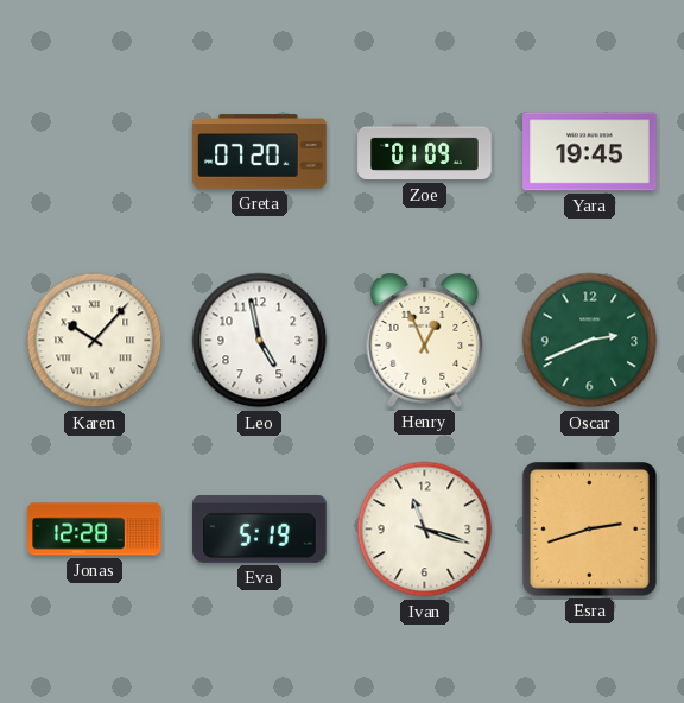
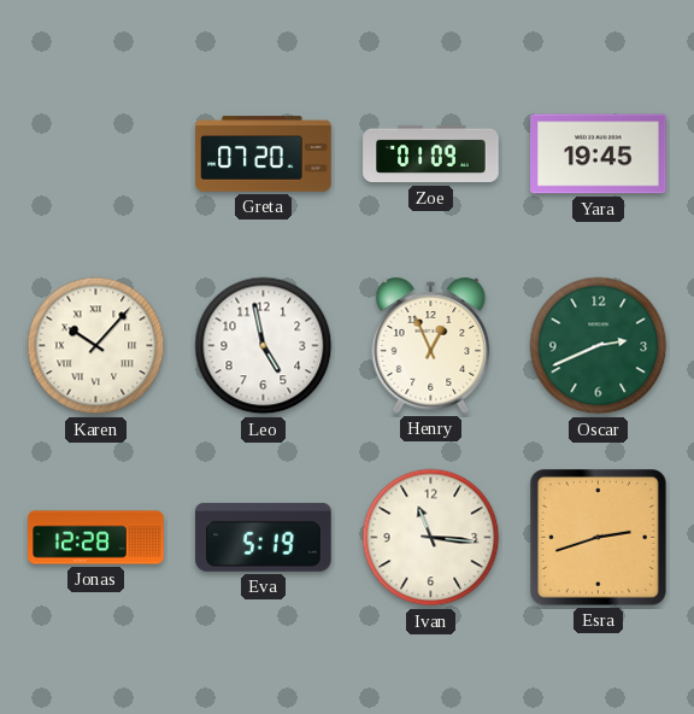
Ivan: 11:18 -> 11:16 (431, 538)
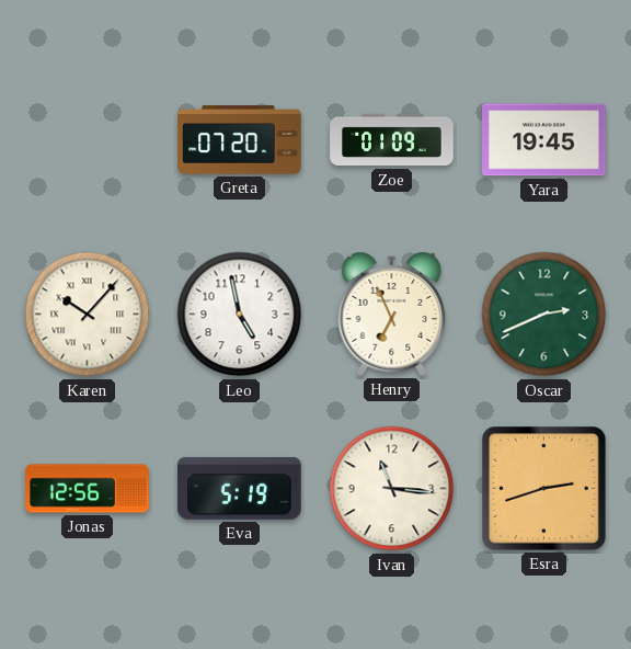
Henry: 12:56 -> 6:56 (392, 314)
Jonas: 12:28 -> 12:56 (88, 489)
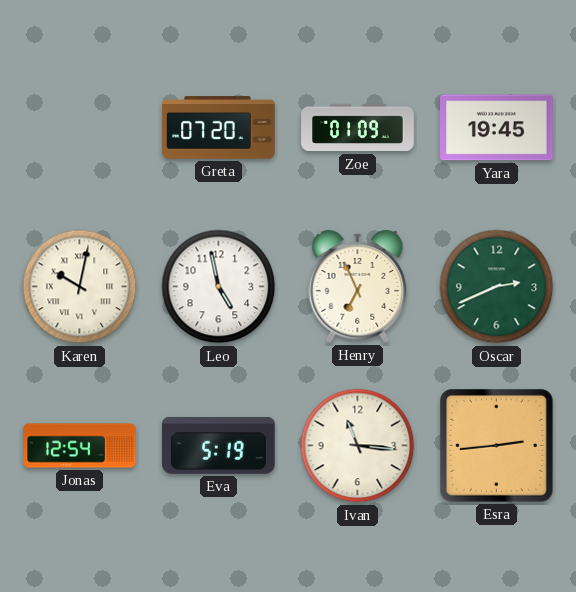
Karen: 10:07 -> 10:02 (80, 287)
Jonas: 12:56 -> 12:54 (80, 446)
Esra: 2:42 -> 2:44 (497, 446)
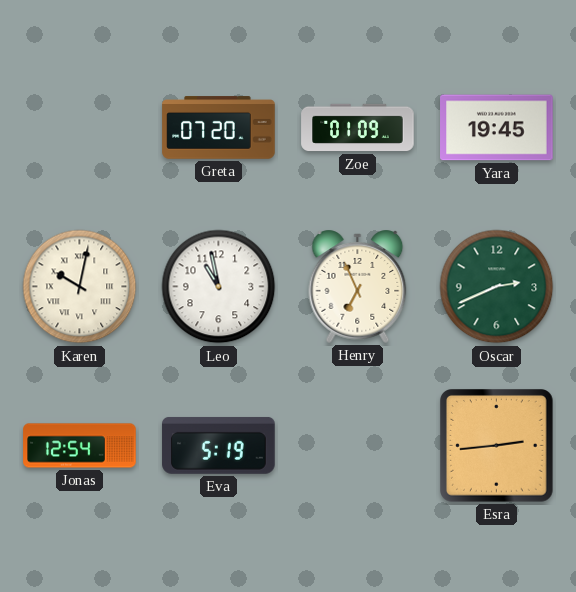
Leo: 4:58 -> 10:58 (219, 287)
Ivan: 11:16 -> none (358, 446)
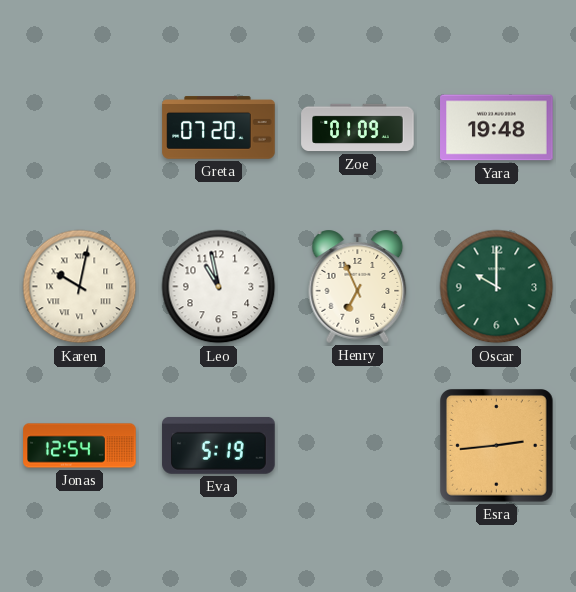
Yara: 19:45 -> 19:48 (497, 128)
Oscar: 2:41 -> 10:00 (497, 287)
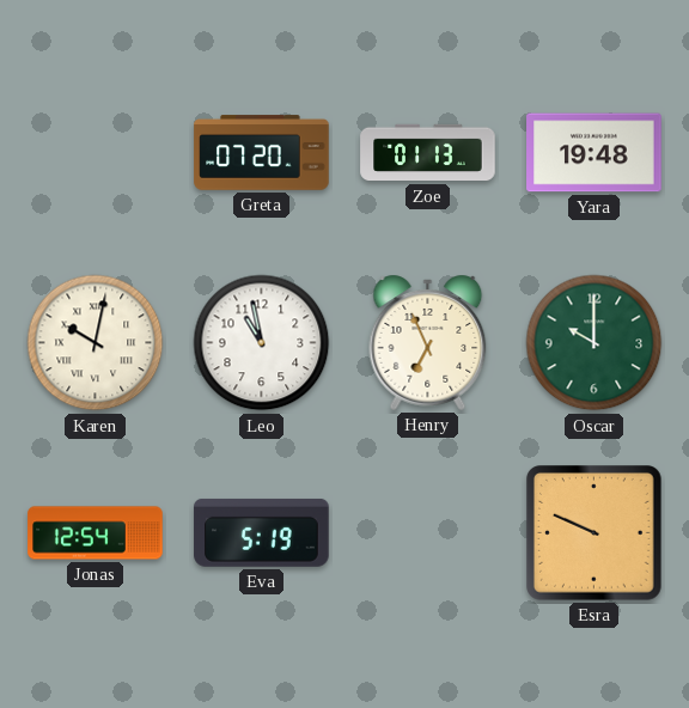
Zoe: 01:09 -> 01:13 (428, 153)
Esra: 2:44 -> 9:49 (595, 533)
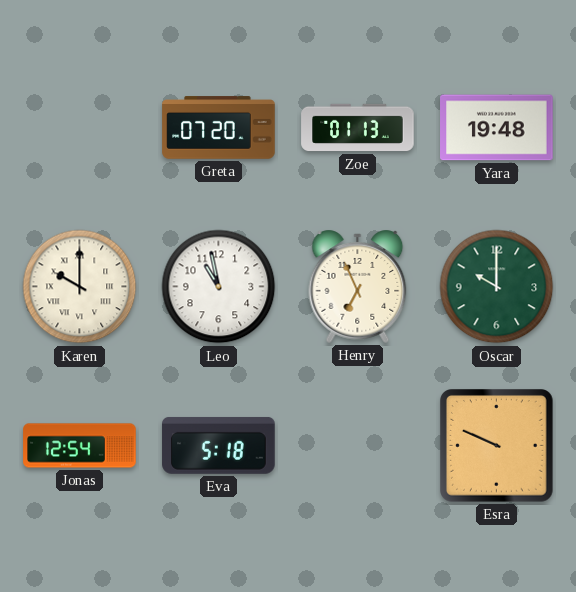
Karen: 10:02 -> 10:00 (80, 287)
Eva: 5:19 -> 5:18 (219, 445)
